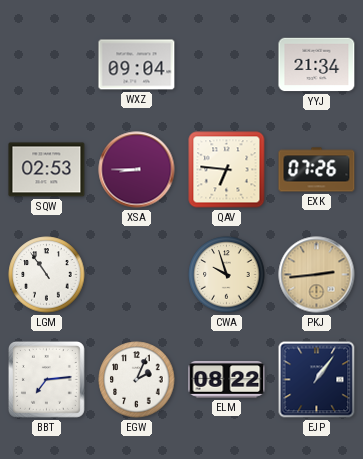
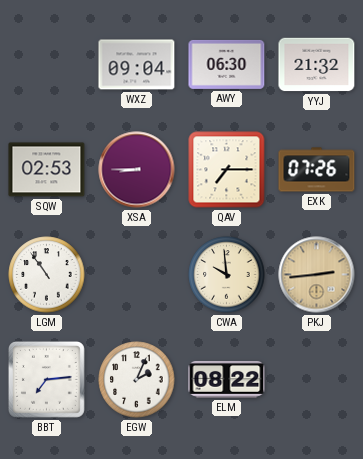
AWY: none -> 06:30 (227, 64)
YYJ: 21:34 -> 21:32 (317, 65)
QAV: 6:46 -> 7:15 (227, 170)
CWA: 9:57 -> 9:59 (227, 275)
EJP: 1:06 -> none (317, 380)
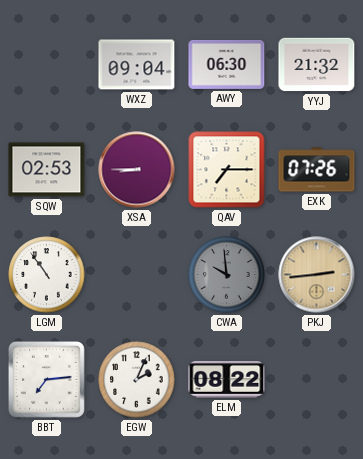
CWA dial: cream -> grey (227, 275)
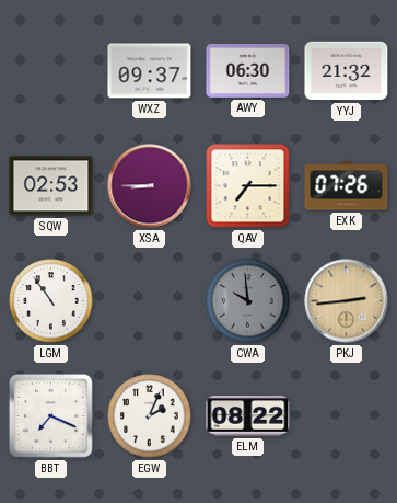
WXZ: 09:04 -> 09:37 (150, 71)
BBT: 7:14 -> 7:19 (50, 415)
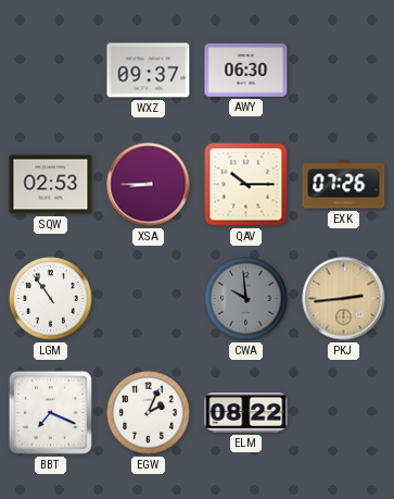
YYJ: 21:32 -> none (347, 71)
QAV: 7:15 -> 10:15 (246, 185)
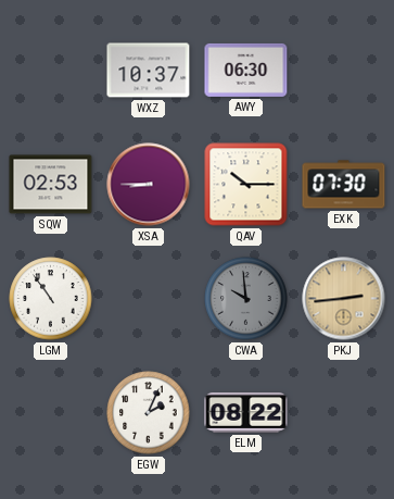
WXZ: 09:37 -> 10:37 (149, 71)
EXK: 07:26 -> 07:30 (344, 185)
BBT: 7:19 -> none (50, 412)
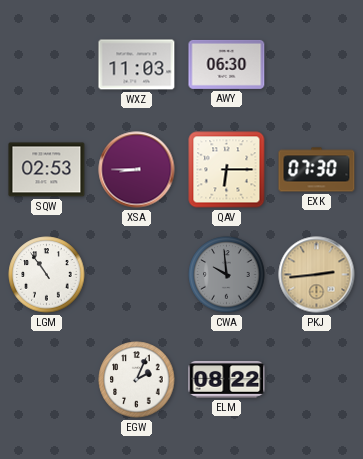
WXZ: 10:37 -> 11:03 (137, 65)
QAV: 10:15 -> 6:15 (227, 170)
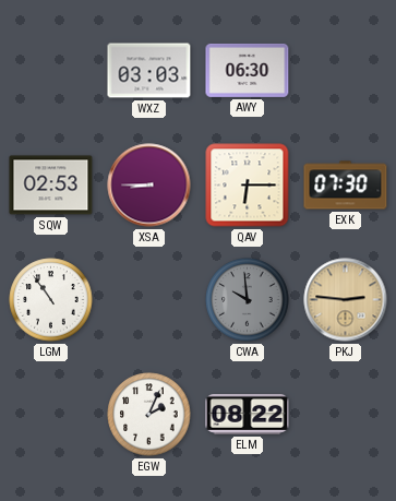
WXZ: 11:03 -> 03:03 (149, 71)
PKJ: 2:44 -> 2:46 (346, 300)
